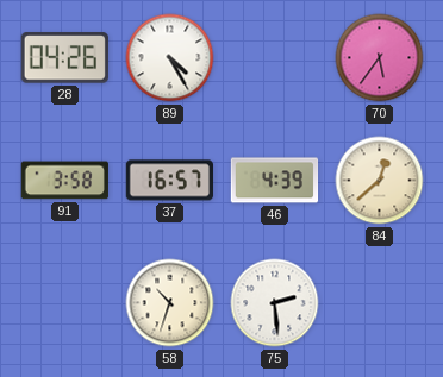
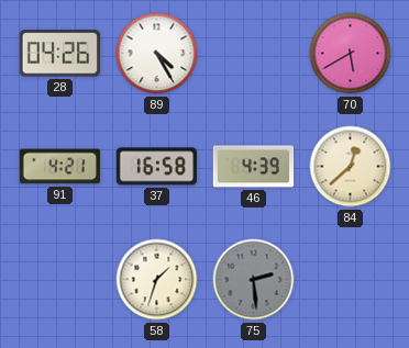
70: 5:36 -> 5:40 (351, 54)
91: 3:58 -> 4:21 (59, 167)
37: 16:57 -> 16:58 (156, 167)
58: 10:33 -> 1:33 (157, 280)
75 dial: white -> grey (254, 280)
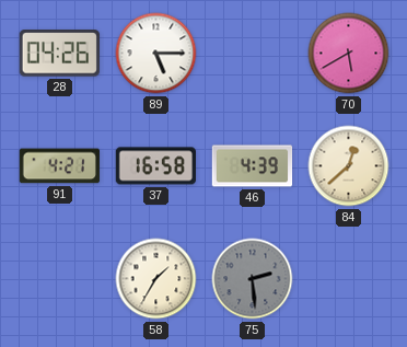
89: 4:25 -> 5:15 (156, 54)
58: 1:33 -> 1:35 (156, 279)
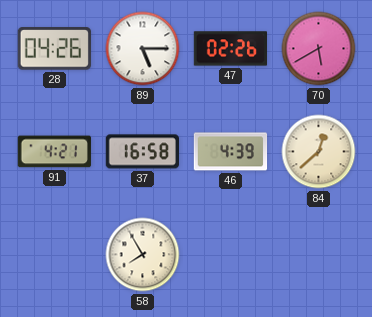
47: none -> 02:26 (231, 49)
58: 1:35 -> 7:55 (143, 255)
75: 2:29 -> none (253, 279)
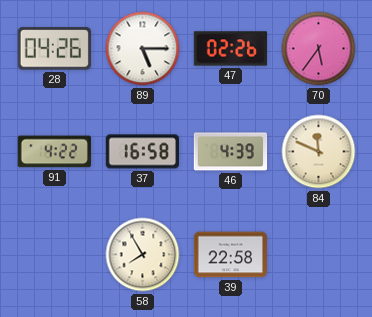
70: 5:40 -> 5:36 (319, 49)
91: 4:21 -> 4:22 (54, 152)
84: 12:38 -> 11:49 (319, 152)
39: none -> 22:58 (230, 255)
